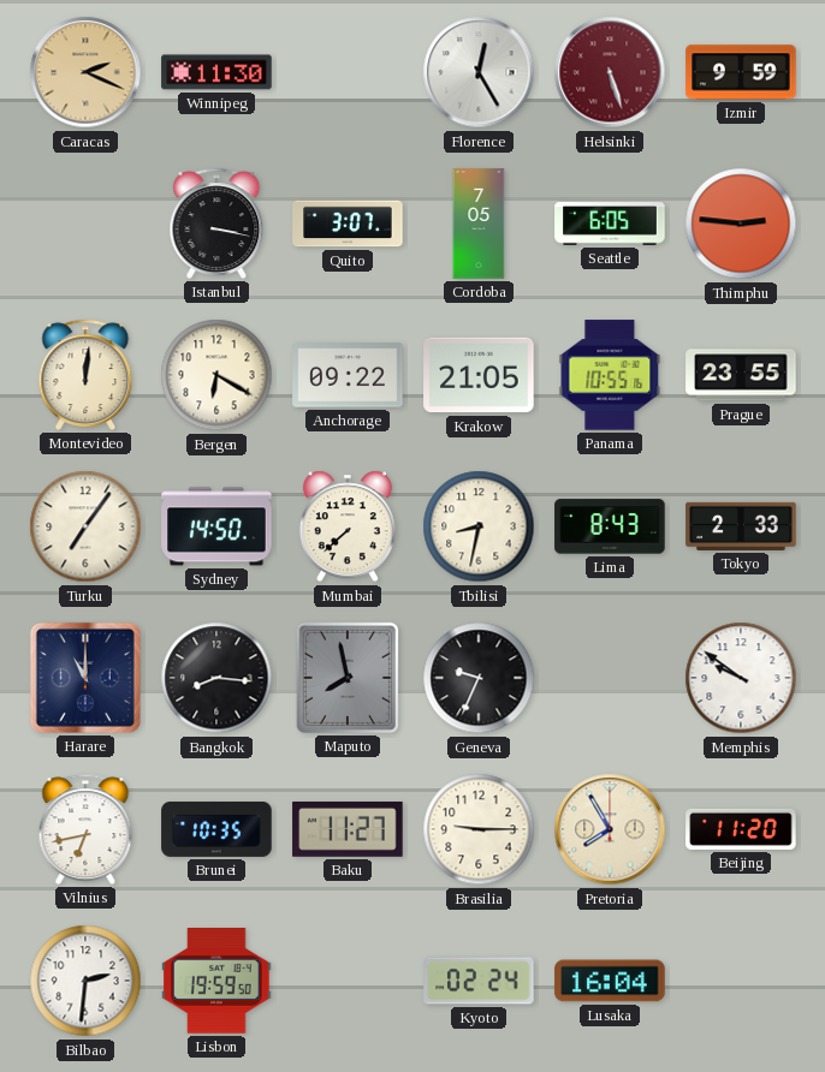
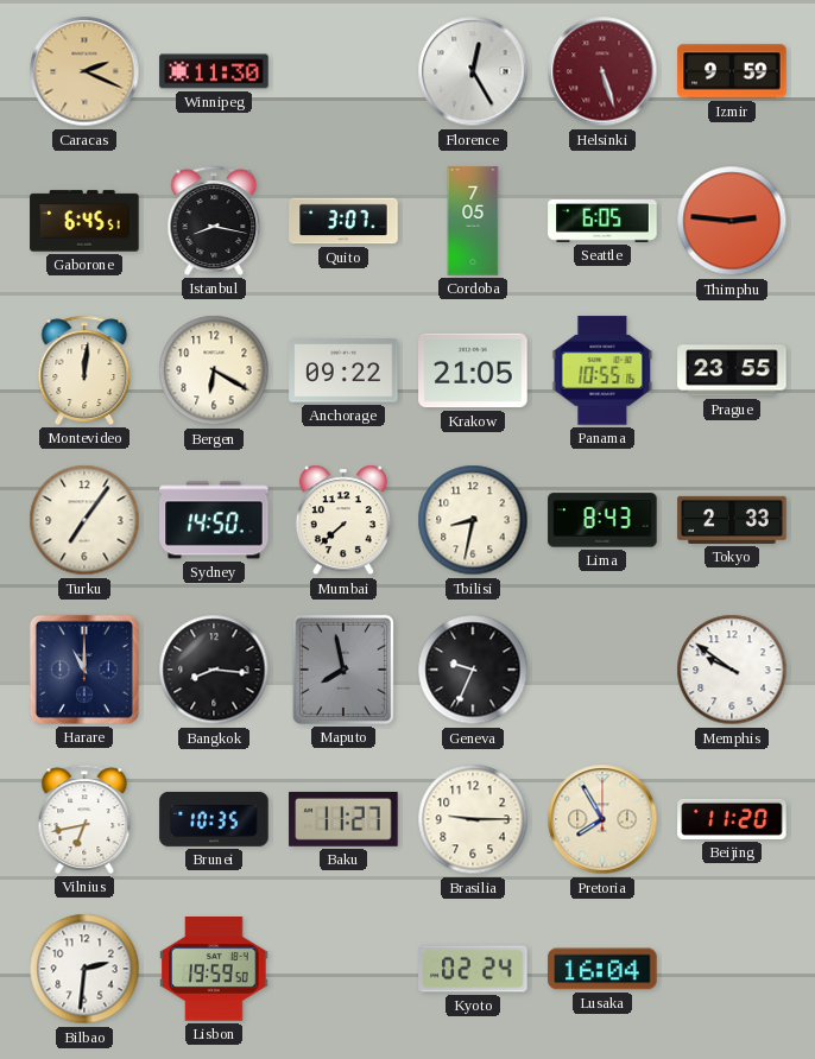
Gaborone: none -> 6:45 (84, 221)
Istanbul: 3:17 -> 8:17 (214, 221)
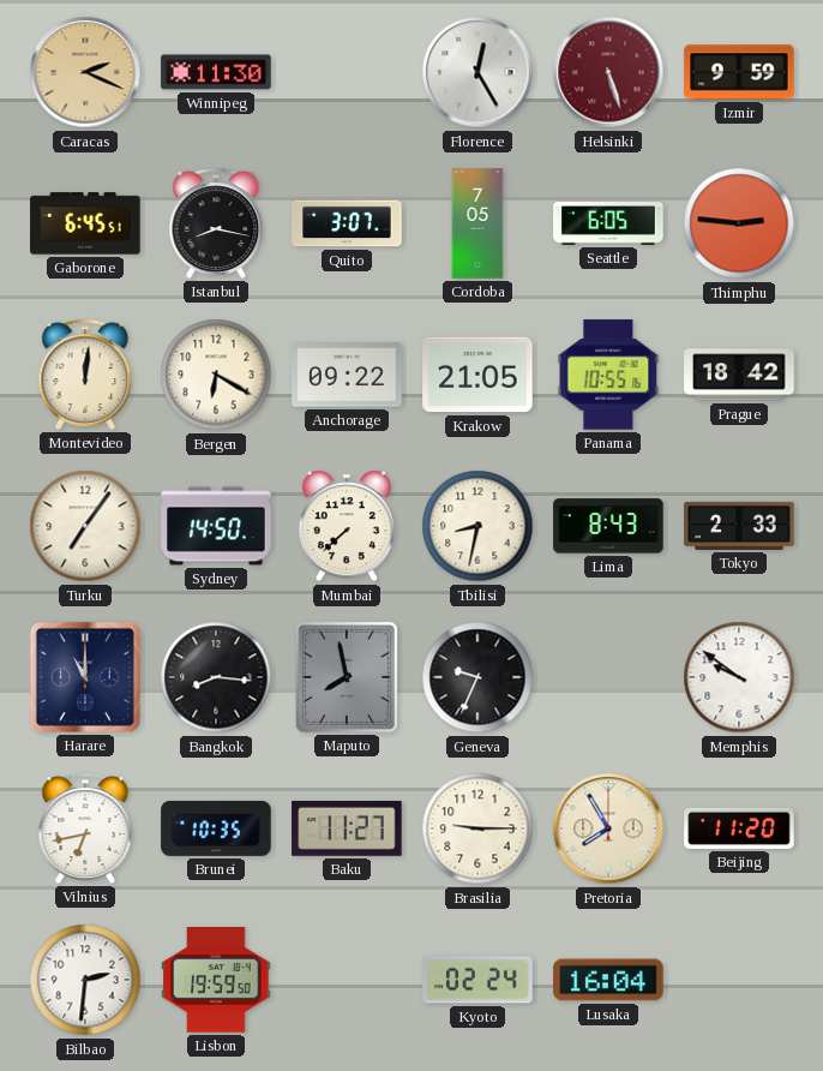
Prague: 23:55 -> 18:42 (739, 375)
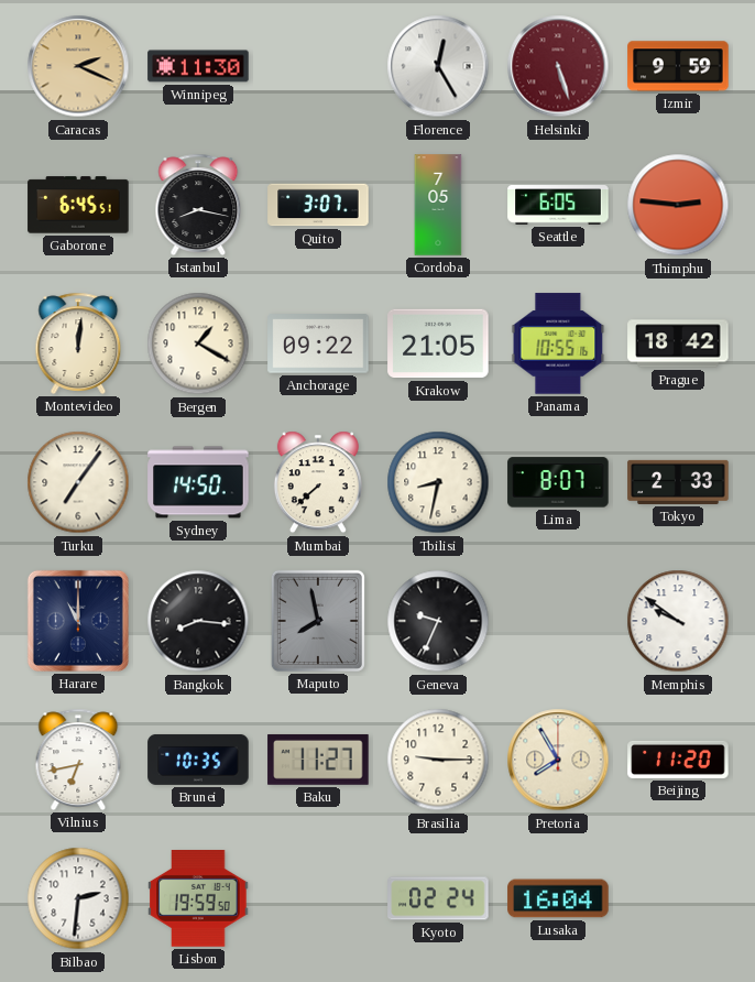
Bergen: 6:20 -> 1:20 (198, 343)
Lima: 8:43 -> 8:07 (558, 482)
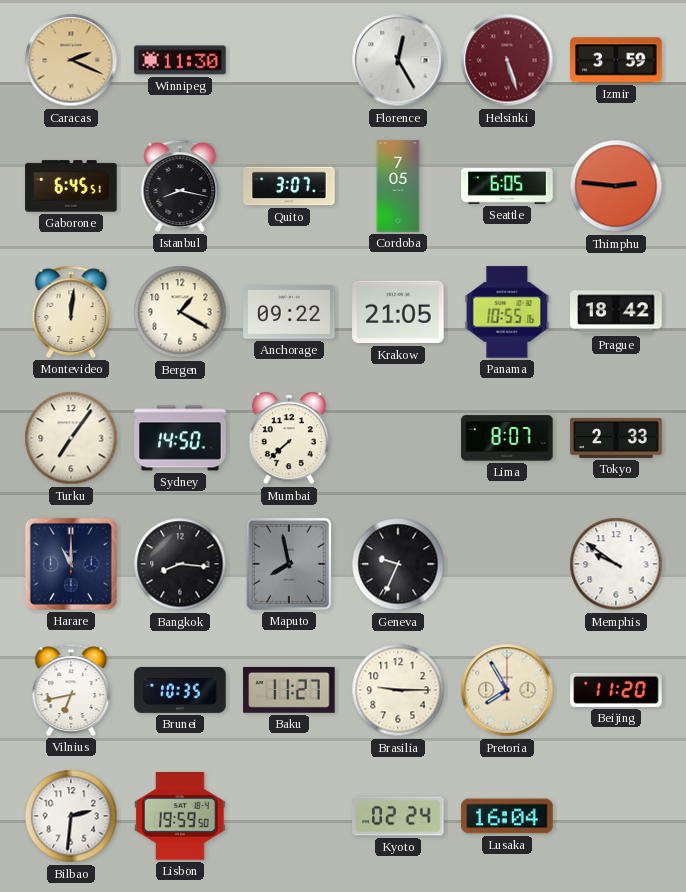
Izmir: 9:59 -> 3:59 (616, 60)
Tbilisi: 8:32 -> none (438, 482)
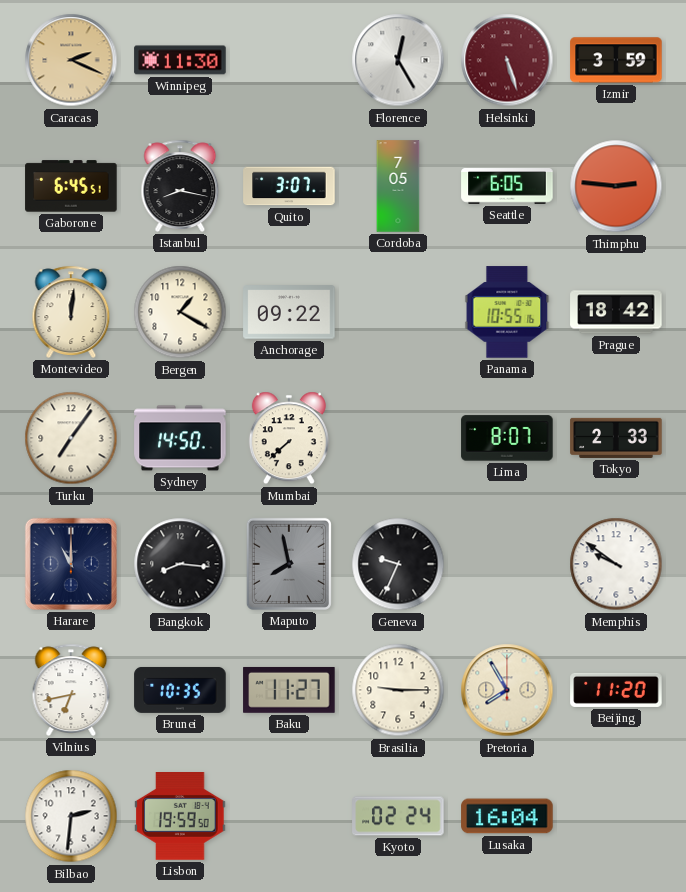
Krakow: 21:05 -> none (398, 312)
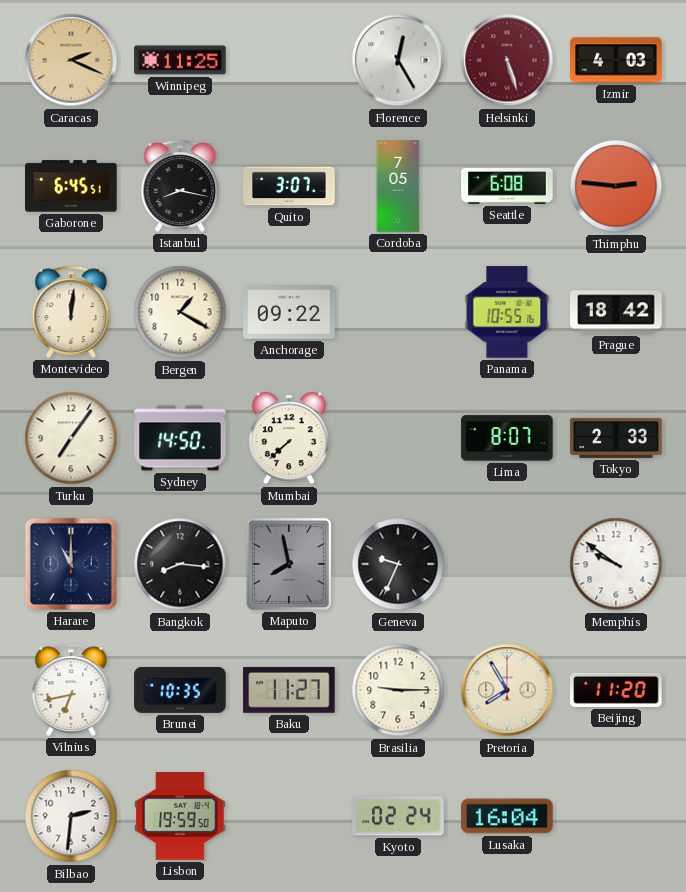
Winnipeg: 11:30 -> 11:25 (180, 60)
Izmir: 3:59 -> 4:03 (616, 60)
Seattle: 6:05 -> 6:08 (507, 187)
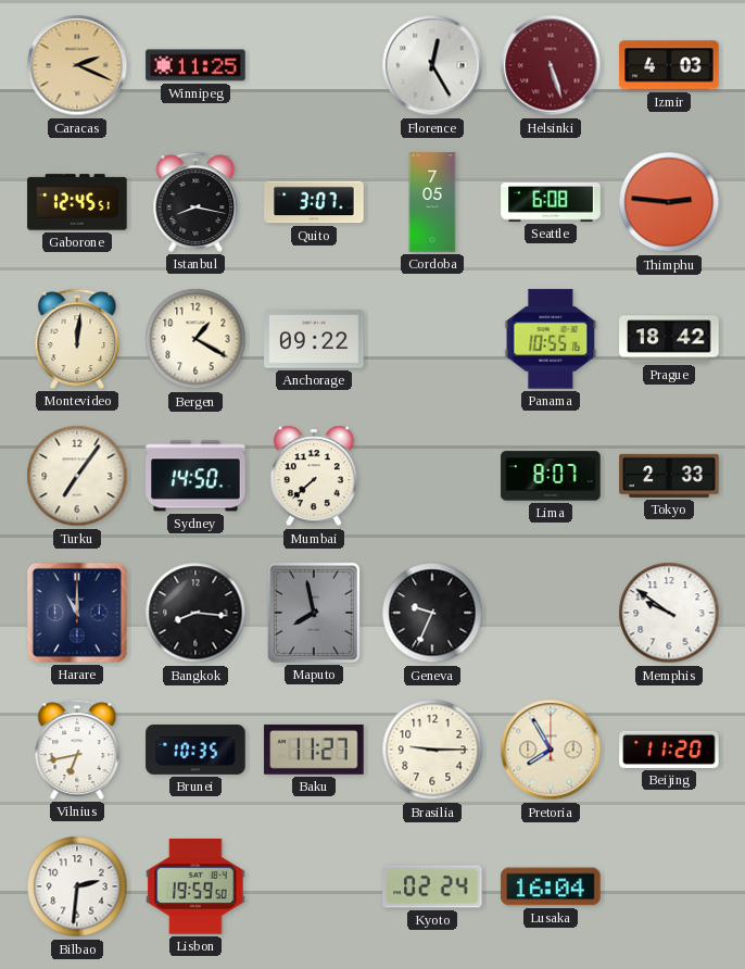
Gaborone: 6:45 -> 12:45 (77, 202)
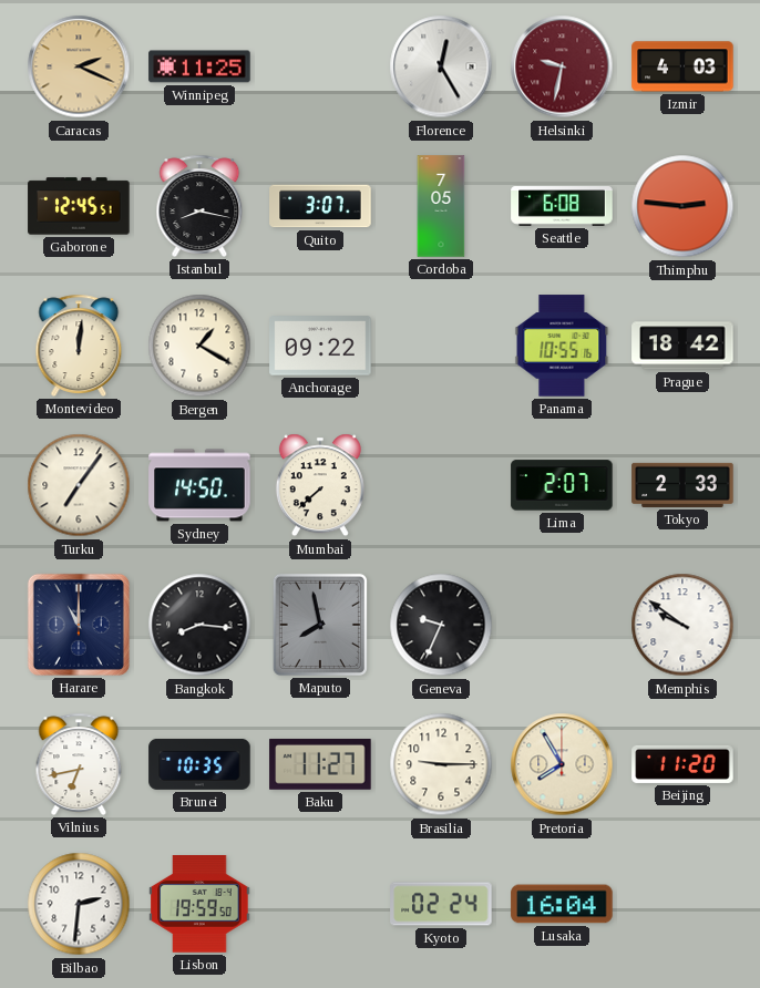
Helsinki: 5:27 -> 9:32 (562, 66)
Lima: 8:07 -> 2:07 (562, 485)
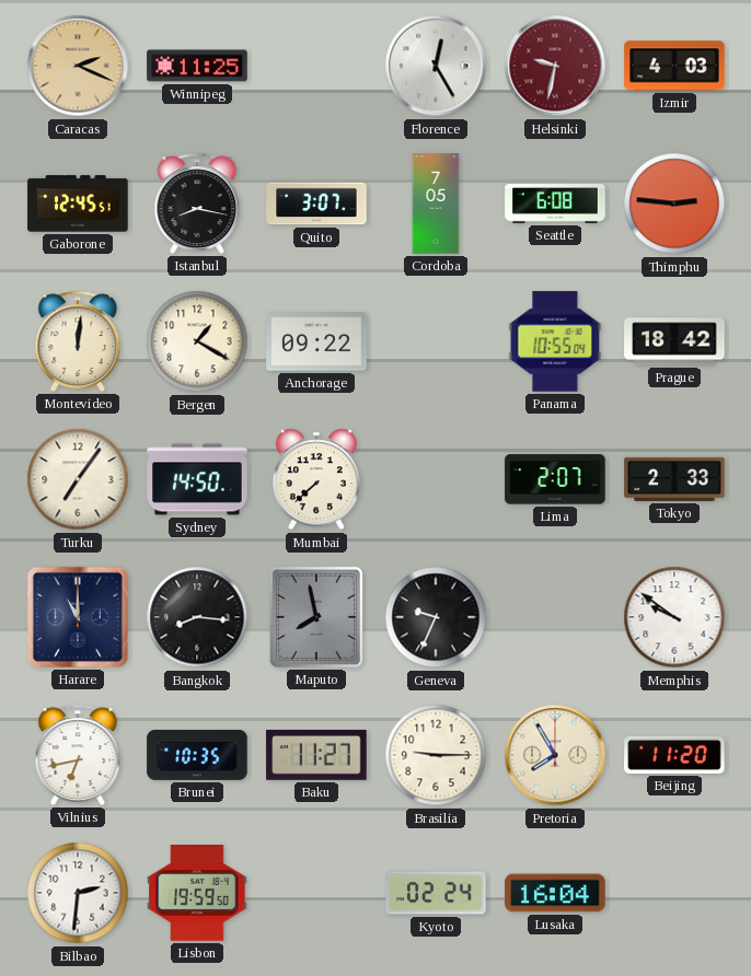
Panama: 10:55:16 -> 10:55:04 (555, 341)
